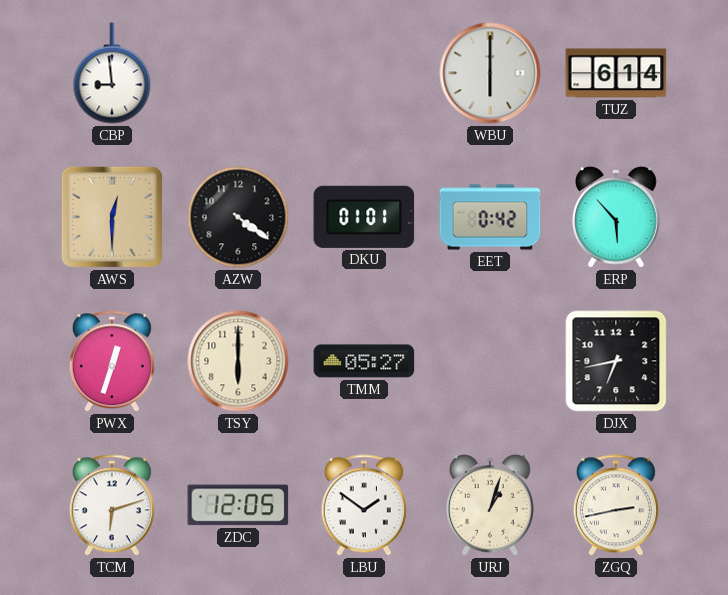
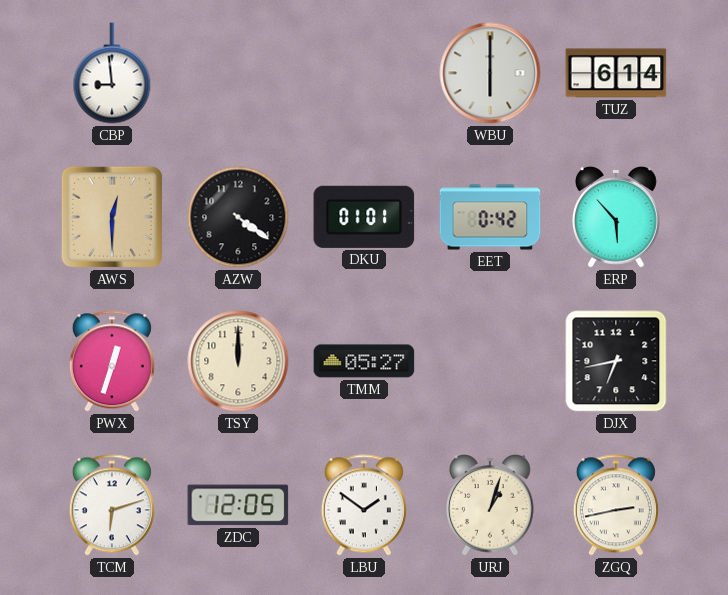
TSY: 6:00 -> 12:00 (238, 361)
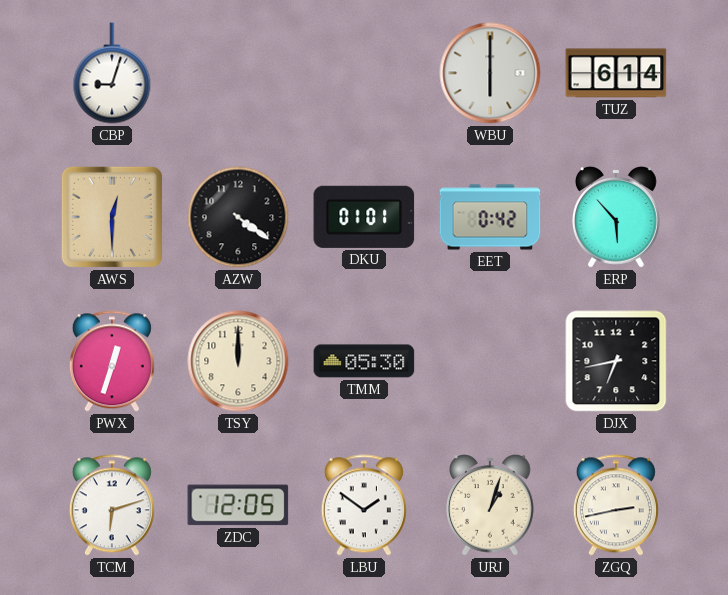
CBP: 8:59 -> 9:03 (112, 73)
TMM: 05:27 -> 05:30 (364, 361)
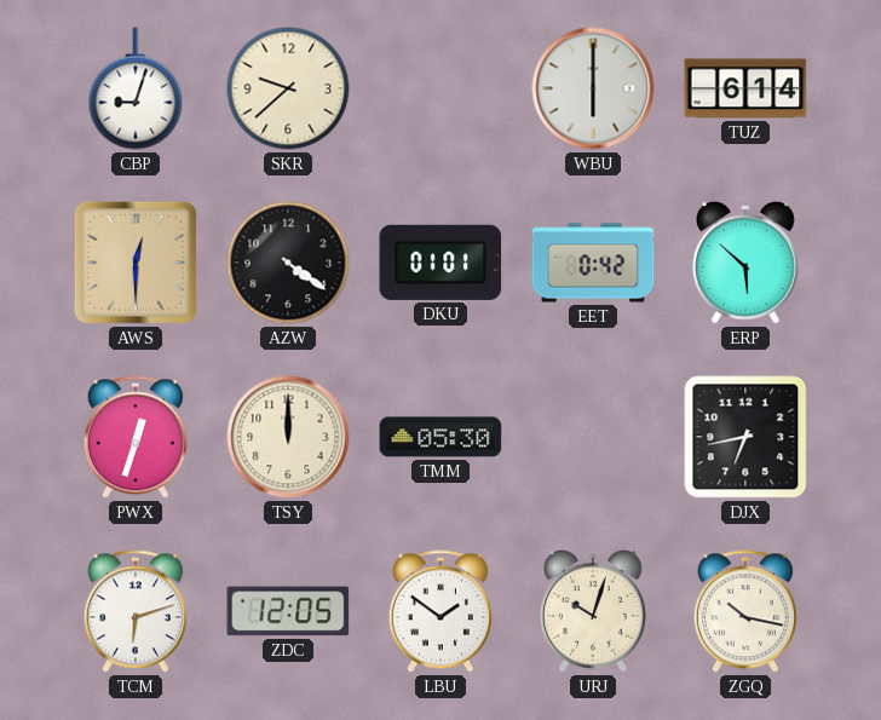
SKR: none -> 9:38 (288, 88)
ERP: 5:53 -> 5:52 (747, 264)
URJ: 1:03 -> 10:03 (594, 612)
ZGQ: 2:43 -> 10:17 (745, 611)
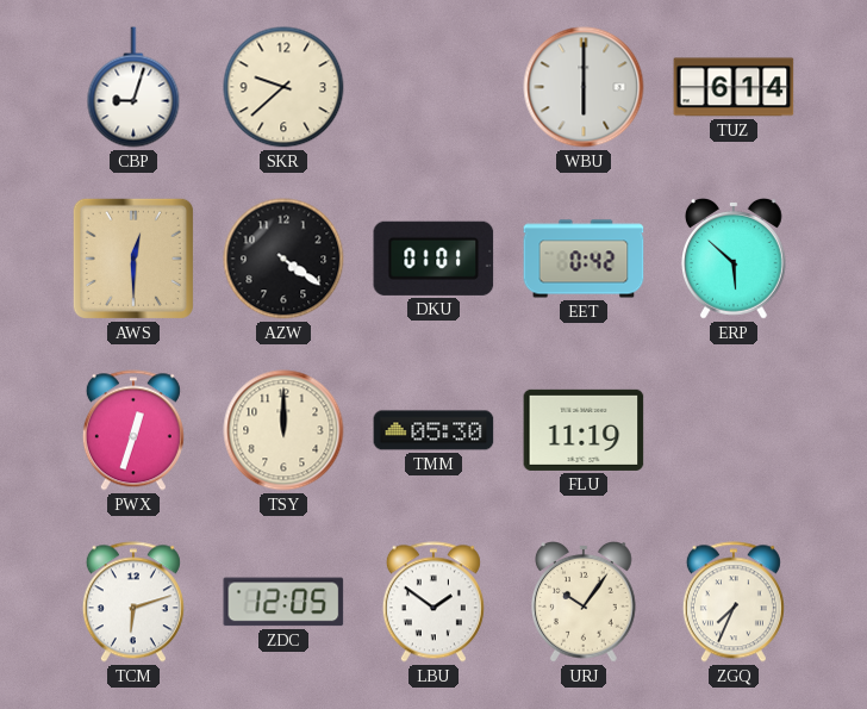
FLU: none -> 11:19 (584, 430)
DJX: 6:43 -> none (745, 437)
URJ: 10:03 -> 10:06 (585, 603)
ZGQ: 10:17 -> 7:34 (734, 602)
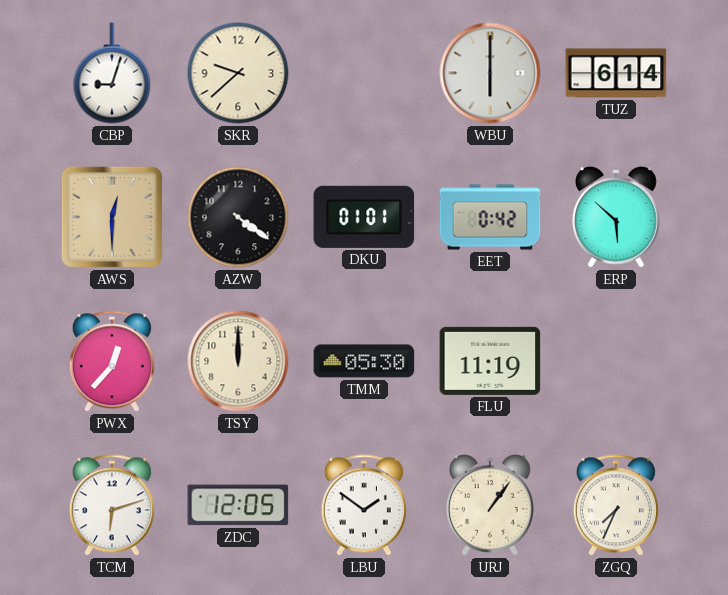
PWX: 12:33 -> 12:37 (112, 361)
URJ: 10:06 -> 1:06 (491, 506)
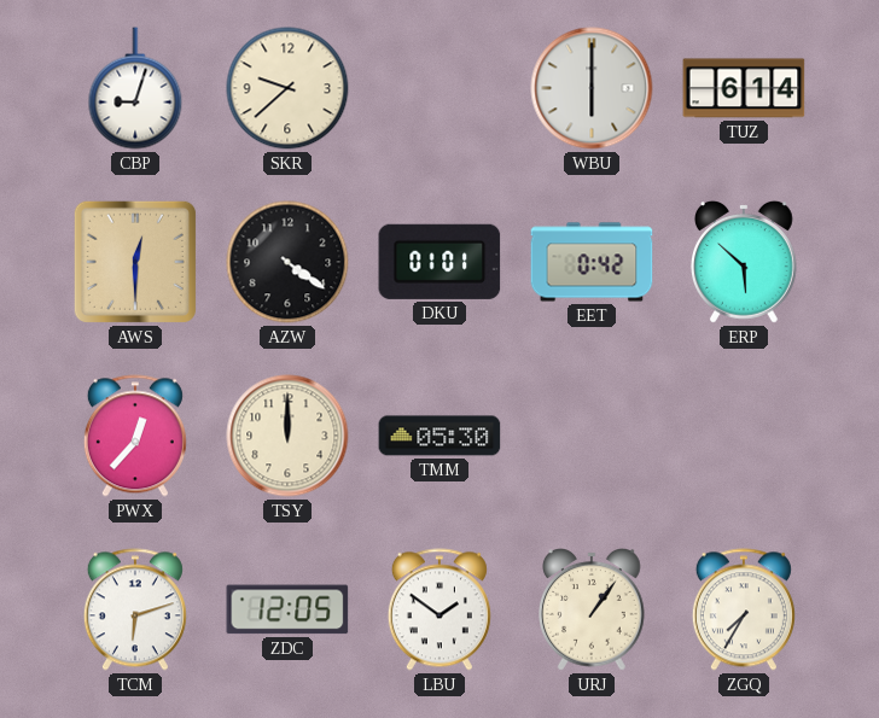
FLU: 11:19 -> none (490, 361)
ZGQ: 7:34 -> 7:35 (744, 609)
